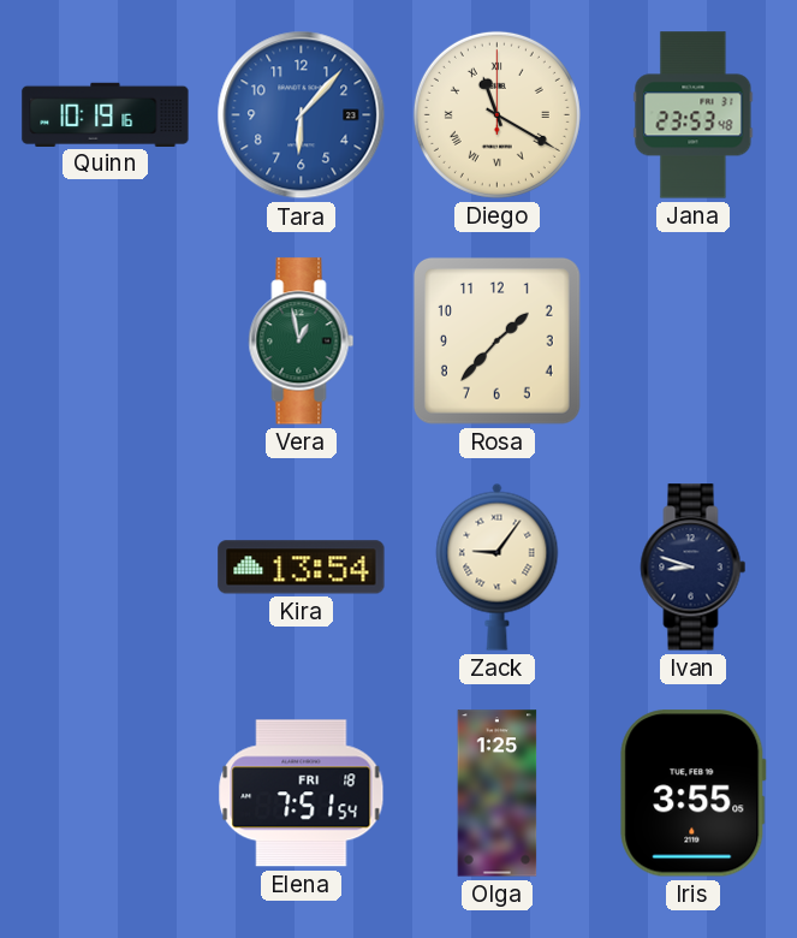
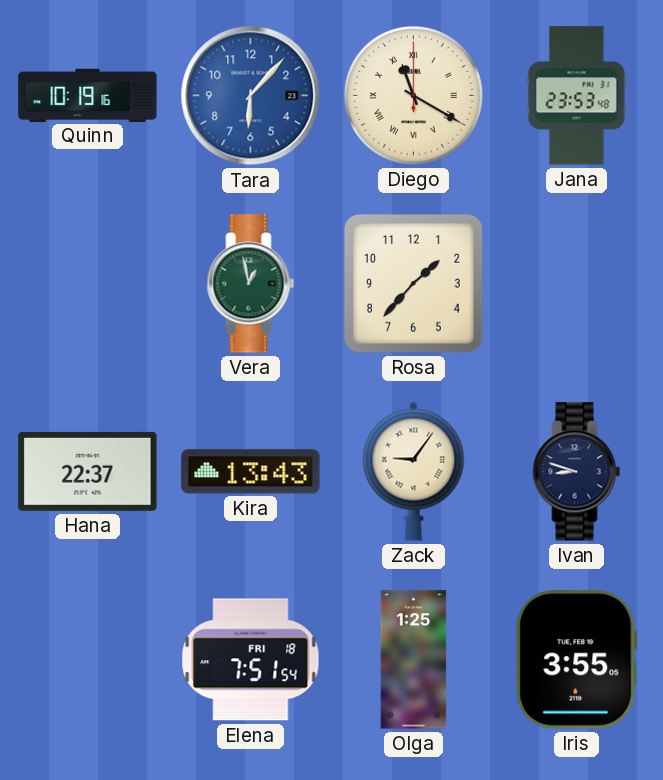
Hana: none -> 22:37 (88, 471)
Kira: 13:54 -> 13:43 (251, 472)
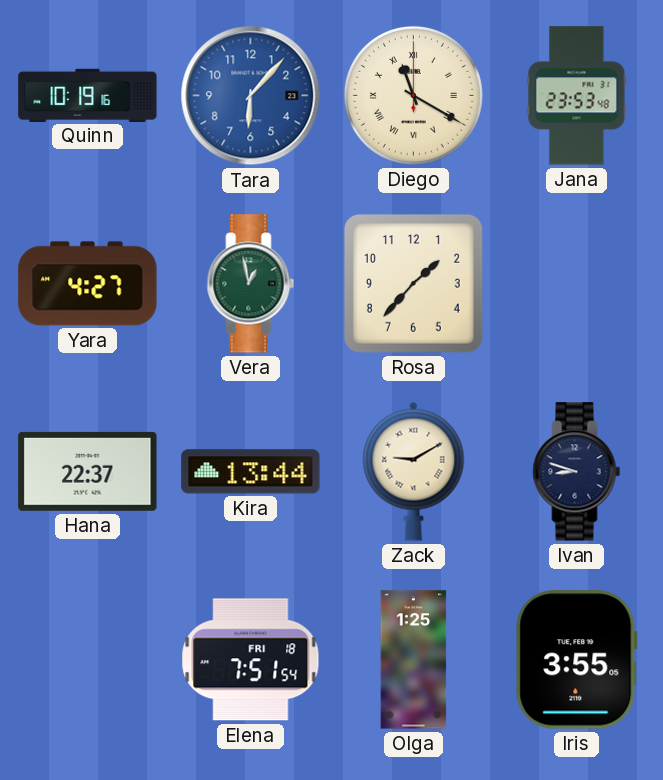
Yara: none -> 4:27 (88, 284)
Kira: 13:43 -> 13:44 (251, 472)
Zack: 9:06 -> 9:10 (414, 471)
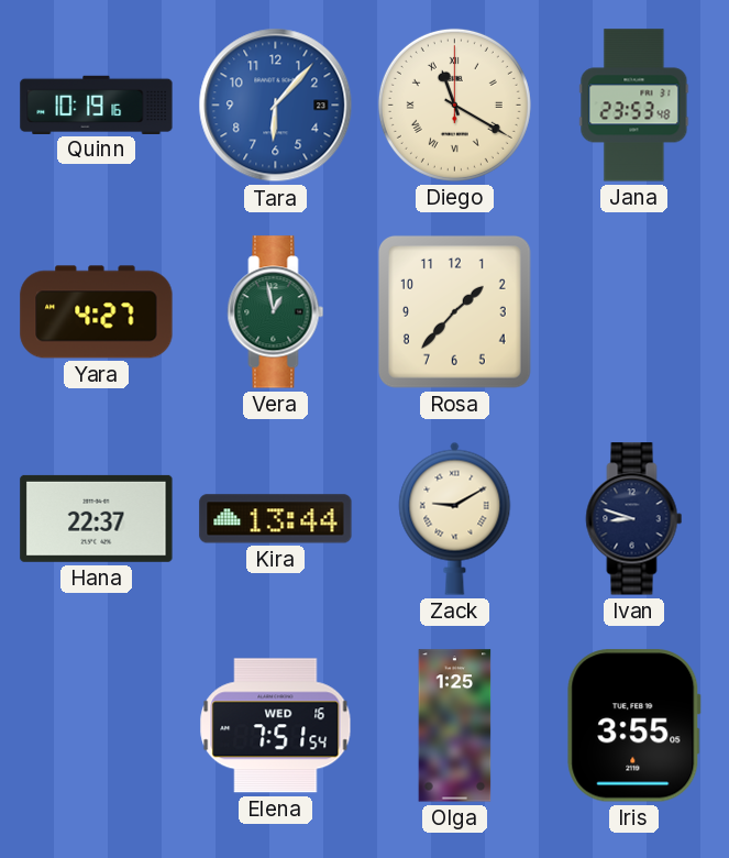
Elena date: FRI 18 -> WED 16 (276, 726)
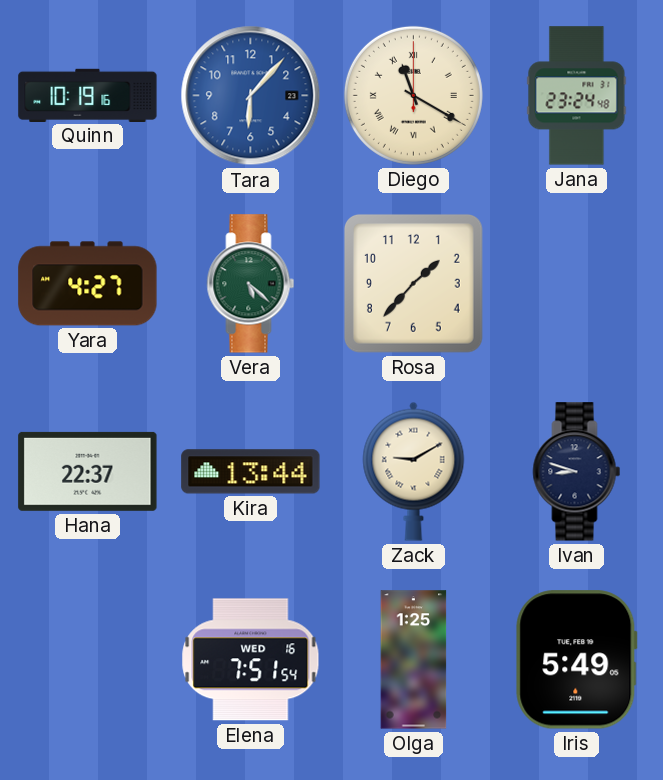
Jana: 23:53 -> 23:24 (577, 96)
Vera: 12:58 -> 5:22 (251, 284)
Iris: 3:55 -> 5:49 (577, 660)
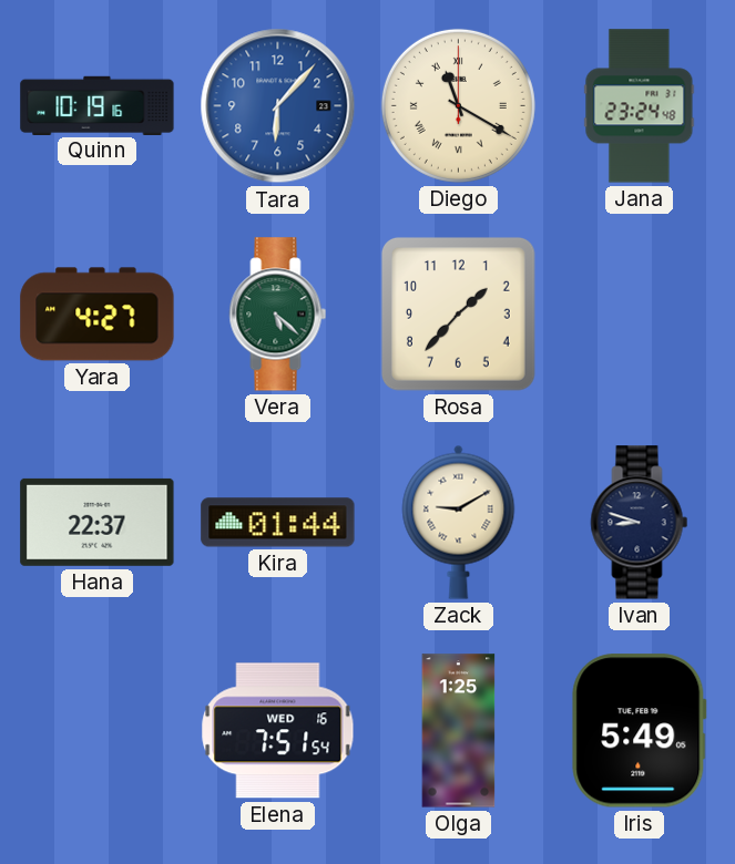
Kira: 13:44 -> 01:44 (278, 523)
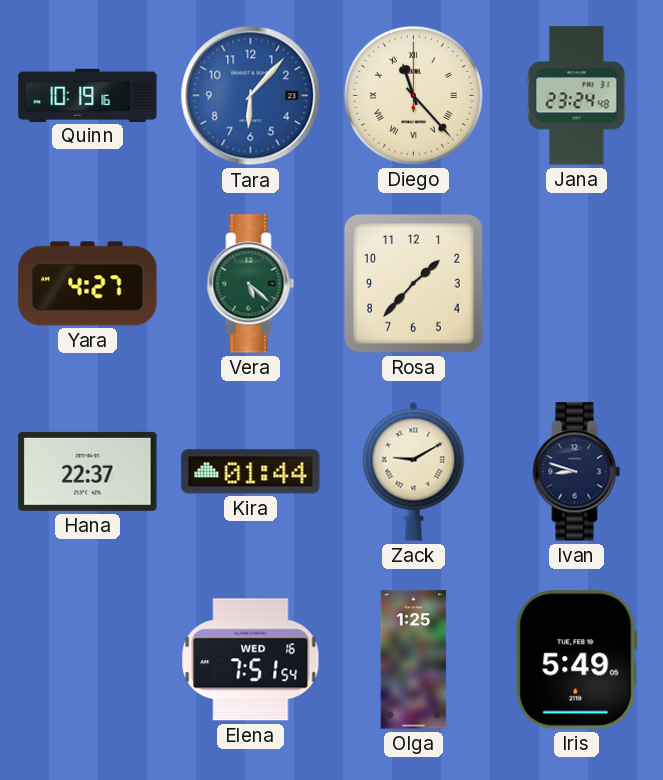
Diego: 11:20 -> 11:23 (413, 95)
